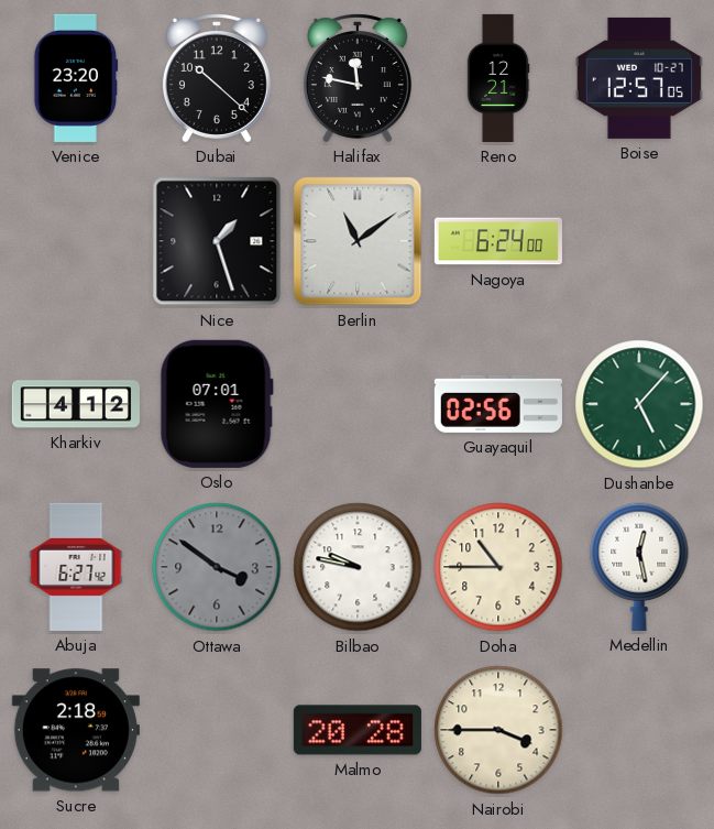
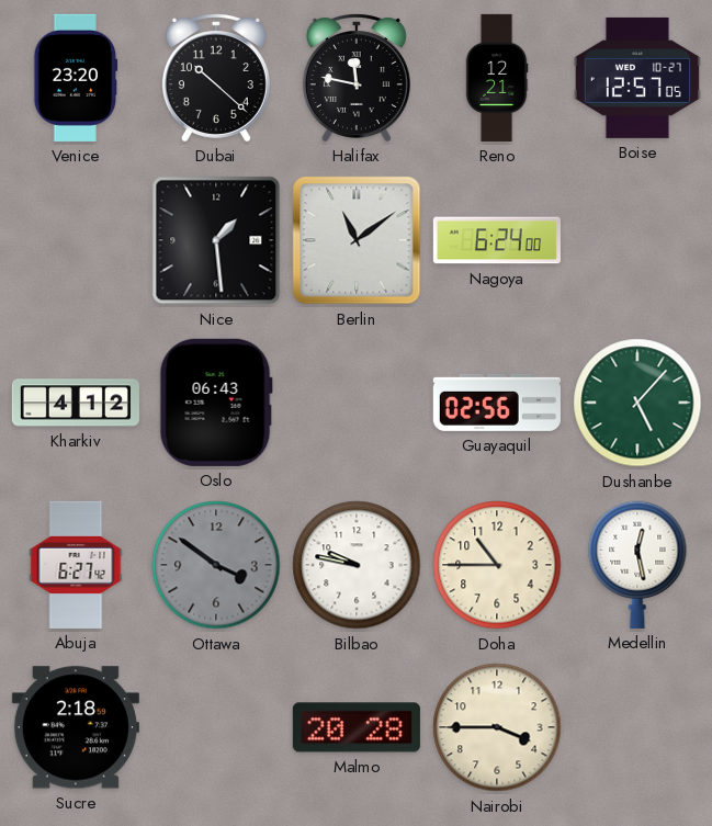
Nice: 1:27 -> 1:29 (216, 240)
Oslo: 07:01 -> 06:43 (216, 403)
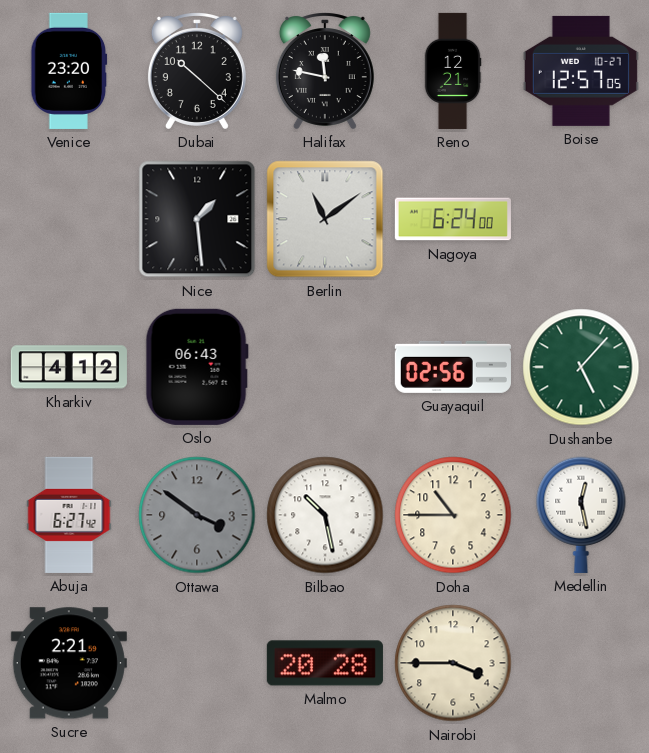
Bilbao: 9:47 -> 10:28 (325, 515)
Sucre: 2:18 -> 2:21 (69, 663)
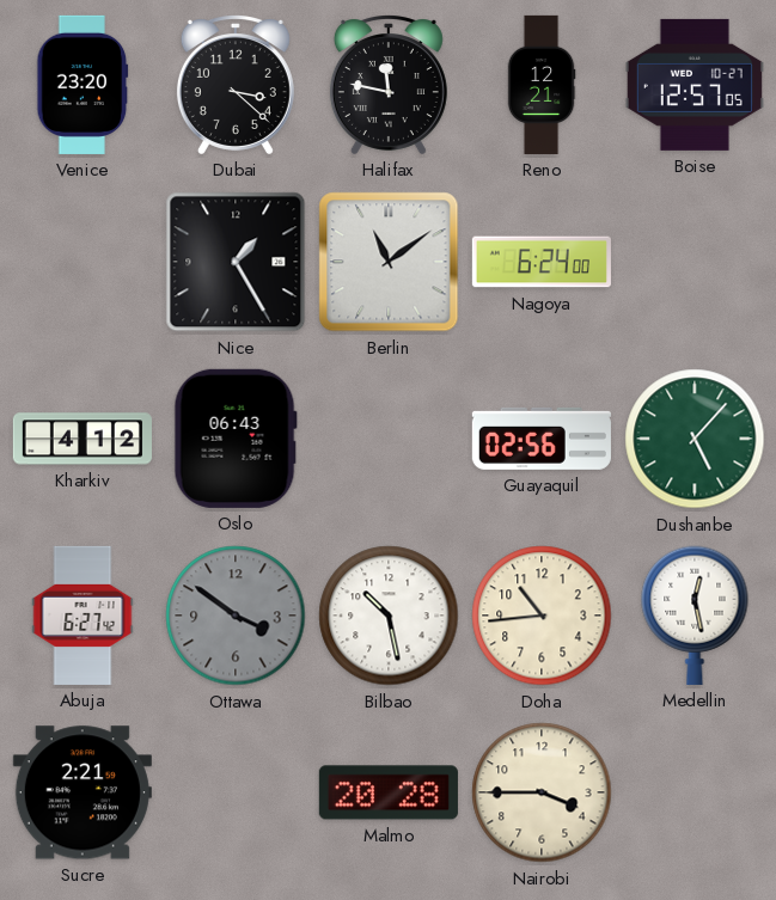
Dubai: 10:22 -> 3:22 (236, 85)
Nice: 1:29 -> 1:25 (236, 262)
Doha: 10:45 -> 10:44 (542, 616)
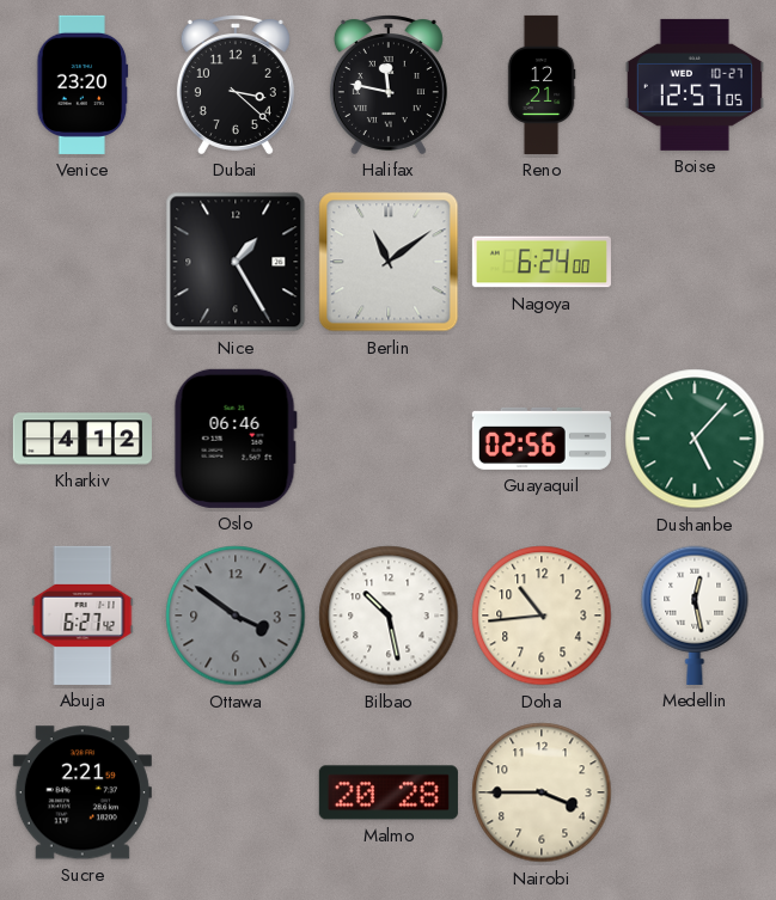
Oslo: 06:43 -> 06:46 (236, 439)
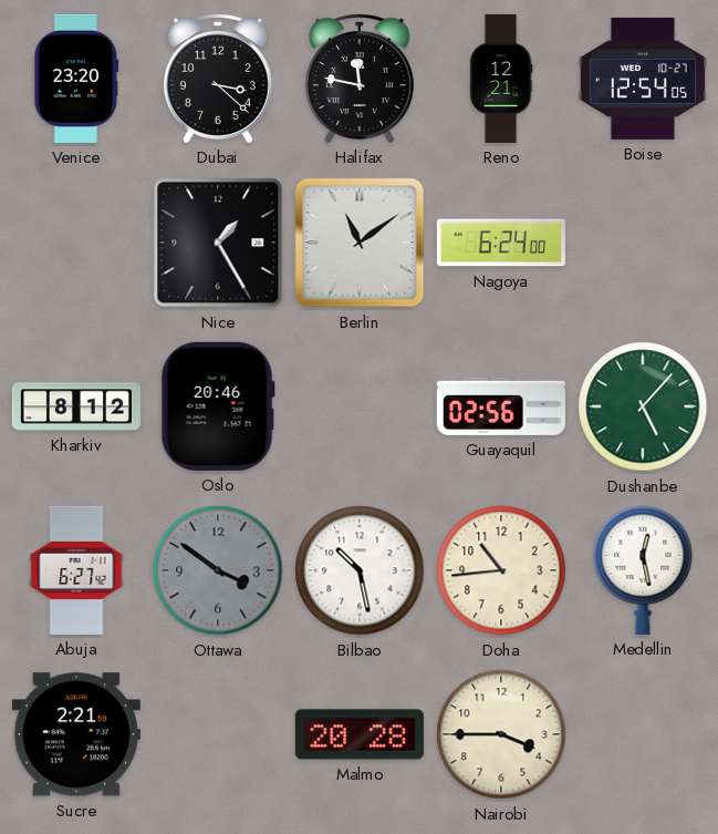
Boise: 12:57 -> 12:54 (643, 79)
Kharkiv: 4:12 -> 8:12 (76, 406)
Oslo: 06:46 -> 20:46 (218, 406)
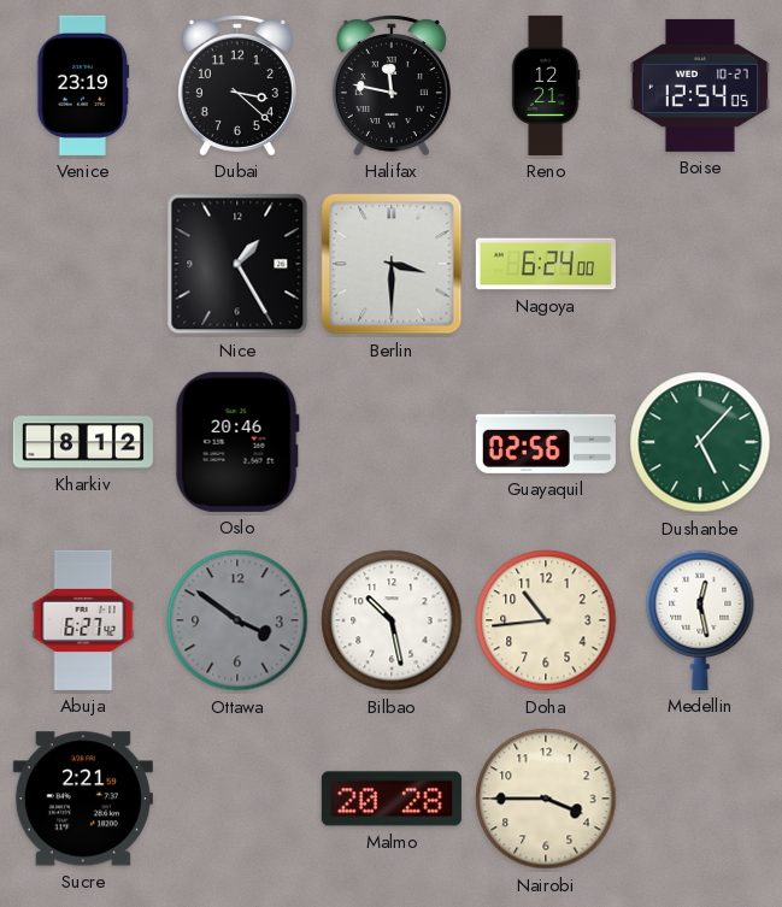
Venice: 23:20 -> 23:19 (83, 86)
Berlin: 11:09 -> 3:30 (392, 264)
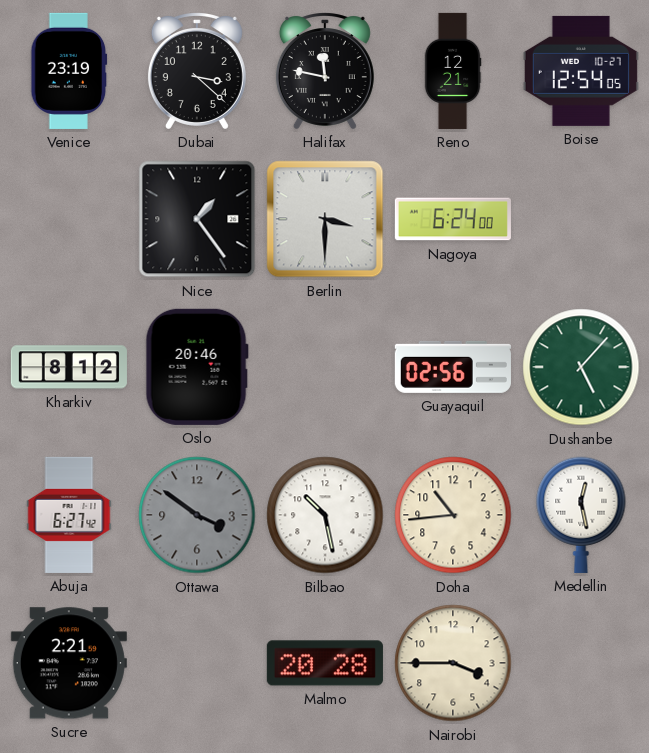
Nice: 1:25 -> 1:24 (197, 219)
